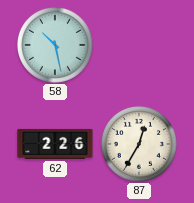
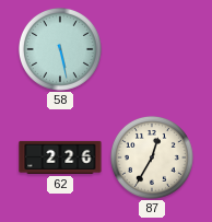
58: 10:28 -> 5:28 (60, 49)
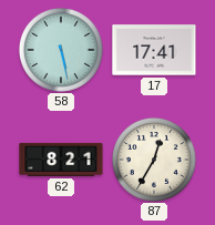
17: none -> 17:41 (154, 50)
62: 2:26 -> 8:21 (61, 160)
